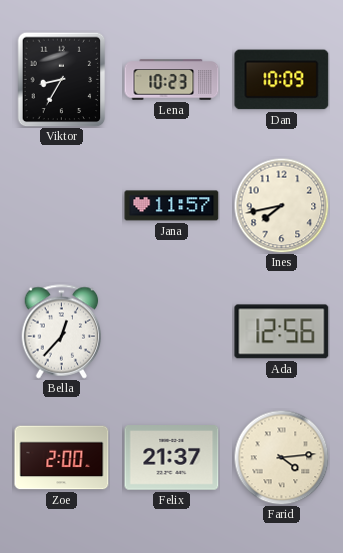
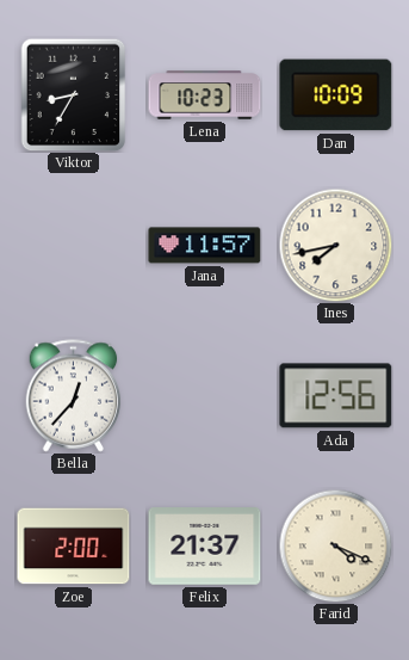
Farid: 4:14 -> 4:19 (335, 545)
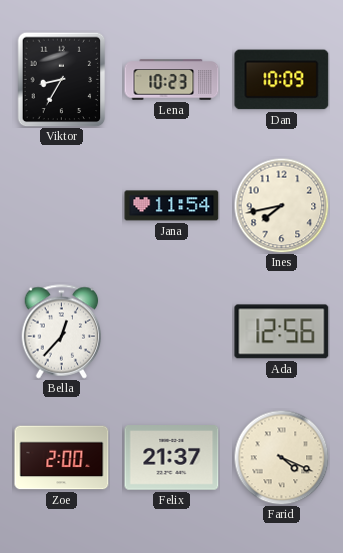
Jana: 11:57 -> 11:54 (172, 206)
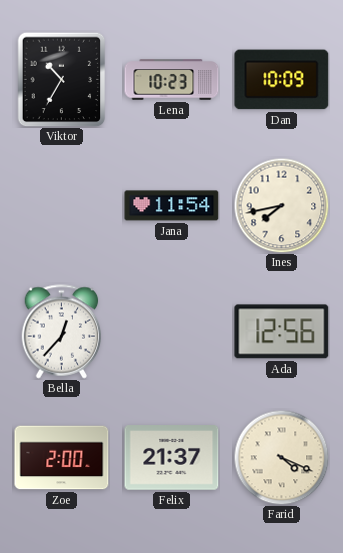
Viktor: 8:35 -> 10:35 (62, 79)
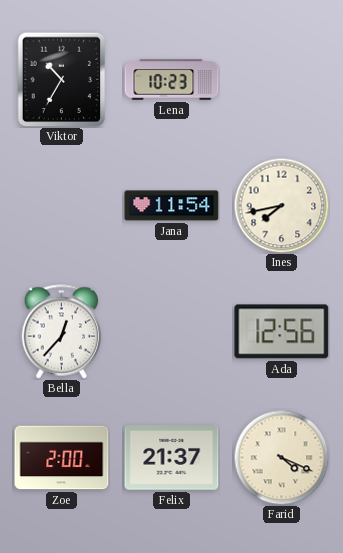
Dan: 10:09 -> none (282, 80)
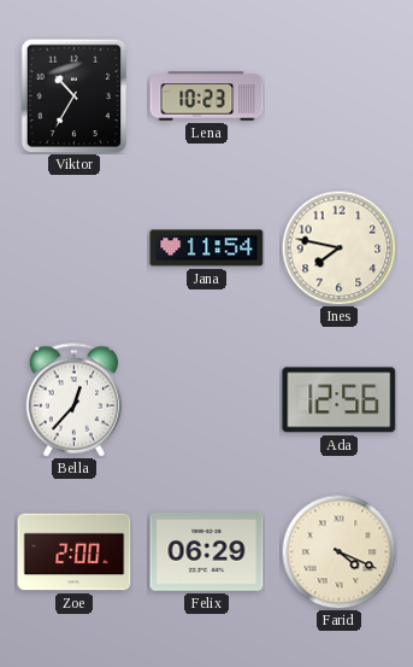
Ines: 7:43 -> 7:47 (338, 247)
Felix: 21:37 -> 06:29 (207, 552)
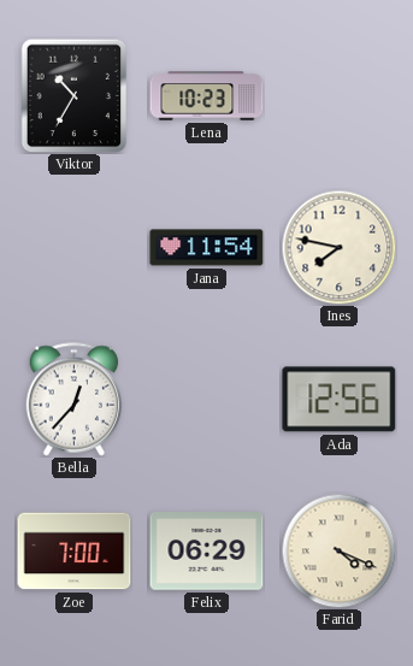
Zoe: 2:00 -> 7:00 (75, 552)
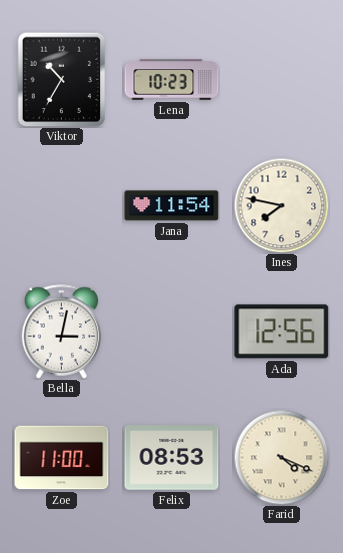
Bella: 12:37 -> 3:02 (62, 332)
Zoe: 7:00 -> 11:00 (62, 458)
Felix: 06:29 -> 08:53 (172, 458)
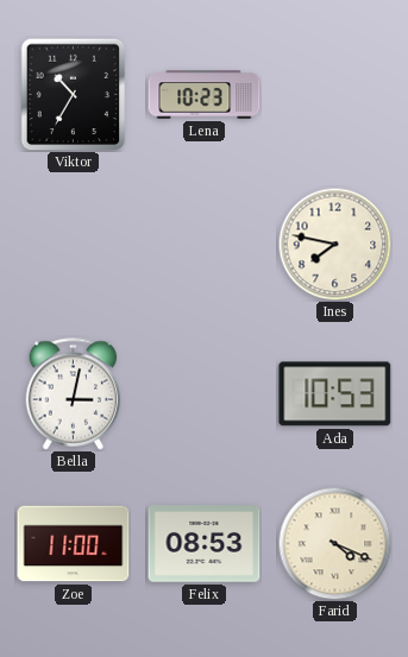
Jana: 11:54 -> none (172, 206)
Ada: 12:56 -> 10:53 (335, 394)
